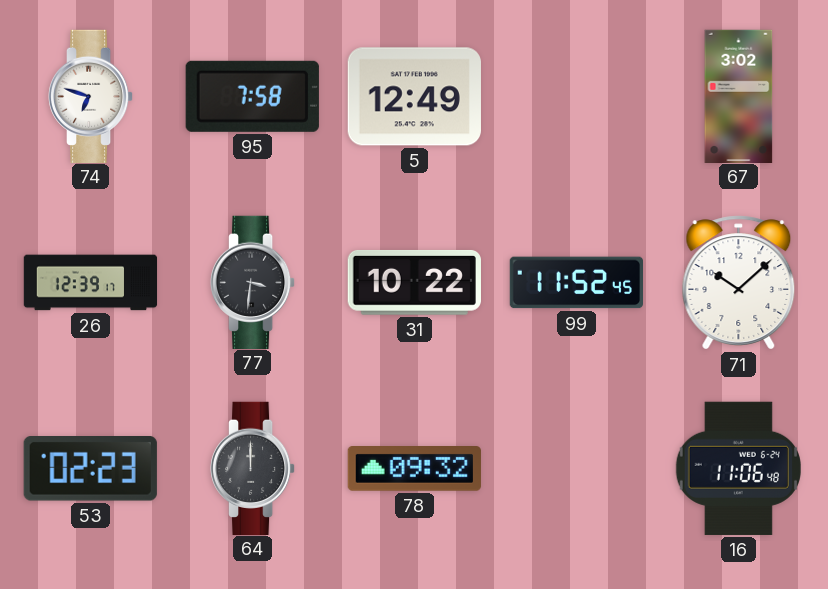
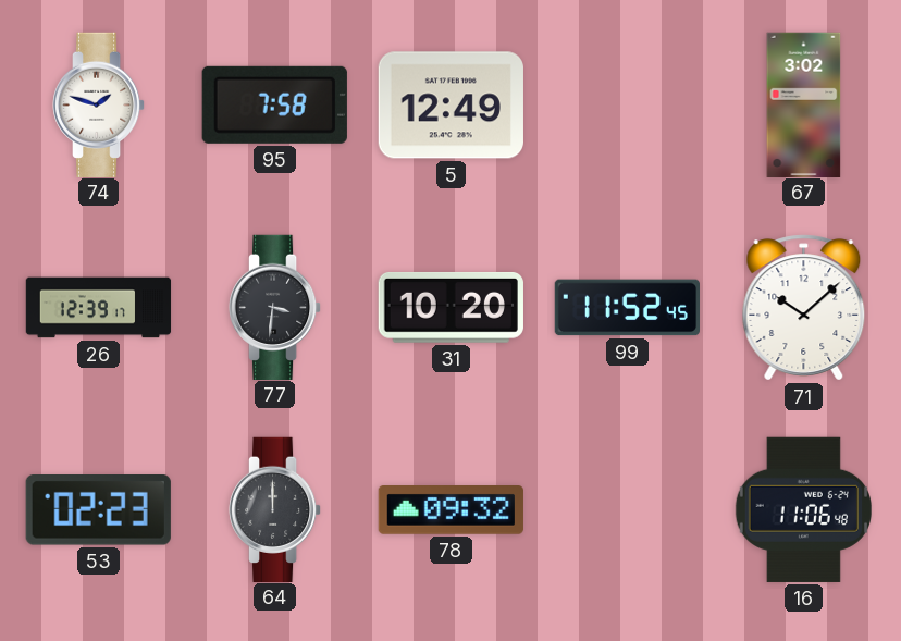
74: 6:48 -> 1:48 (99, 104)
31: 10:22 -> 10:20 (450, 307)
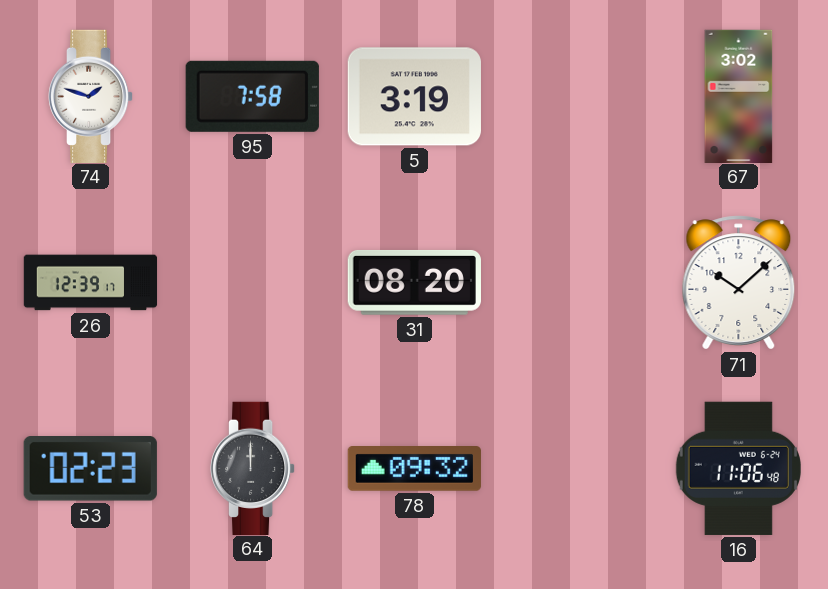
5: 12:49 -> 3:19 (414, 97)
77: 3:31 -> none (275, 307)
31: 10:20 -> 08:20 (414, 282)
99: 11:52 -> none (627, 308)
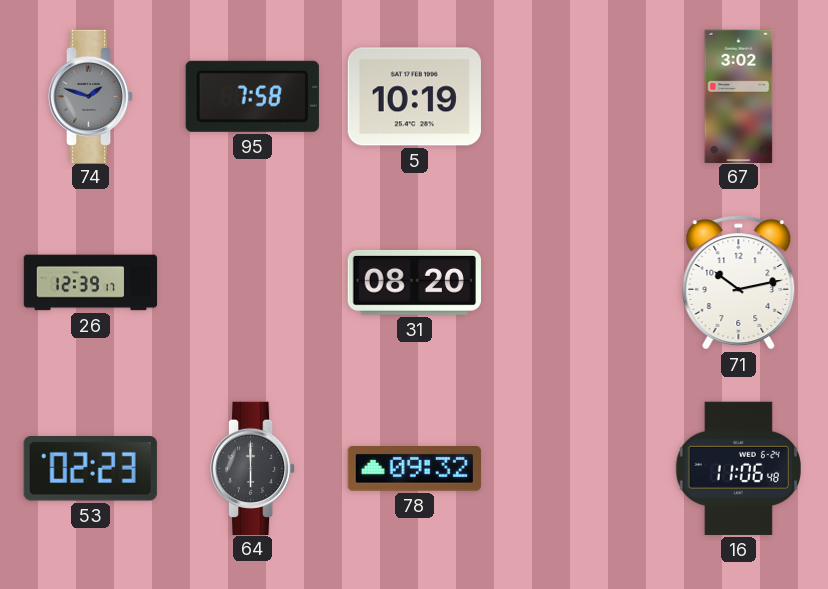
74 dial: white -> grey (91, 96)
5: 3:19 -> 10:19 (414, 97)
71: 10:08 -> 10:13 (739, 283)
64: 12:00 -> 6:00 (253, 468)
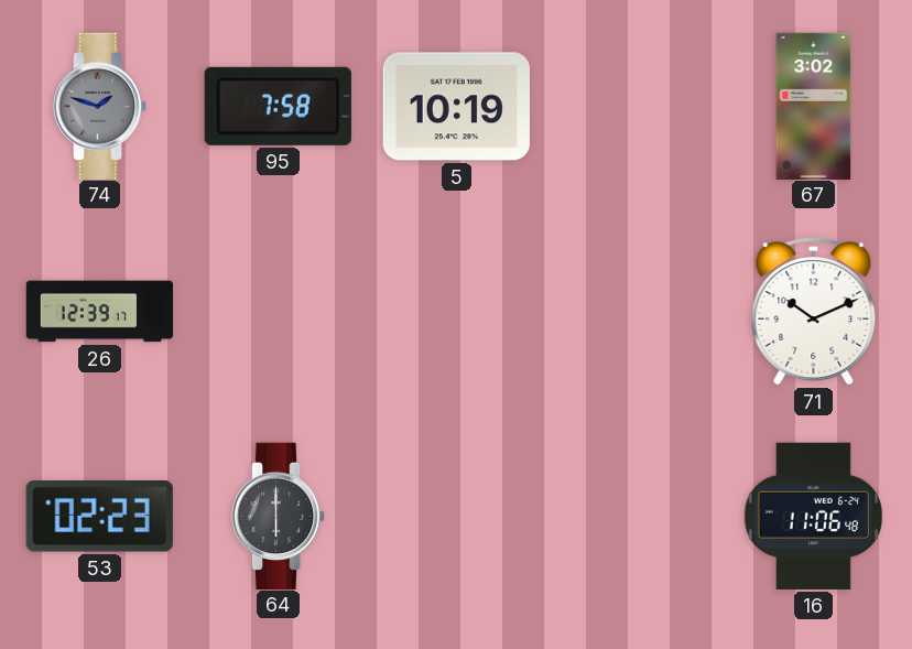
31: 08:20 -> none (414, 282)
71: 10:13 -> 10:11 (814, 312)
78: 09:32 -> none (414, 469)
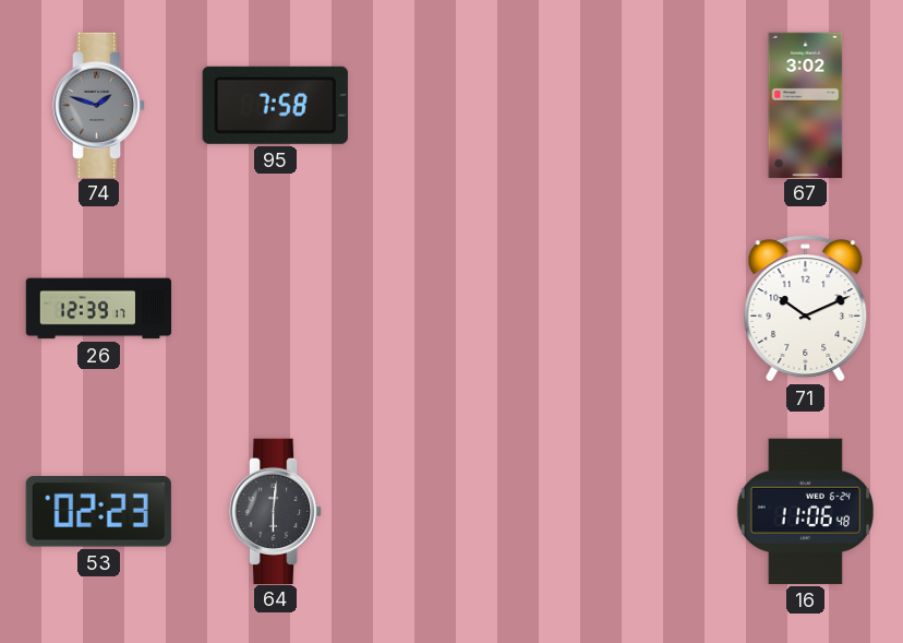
5: 10:19 -> none (456, 107)
64: 6:00 -> 6:01 (276, 511)
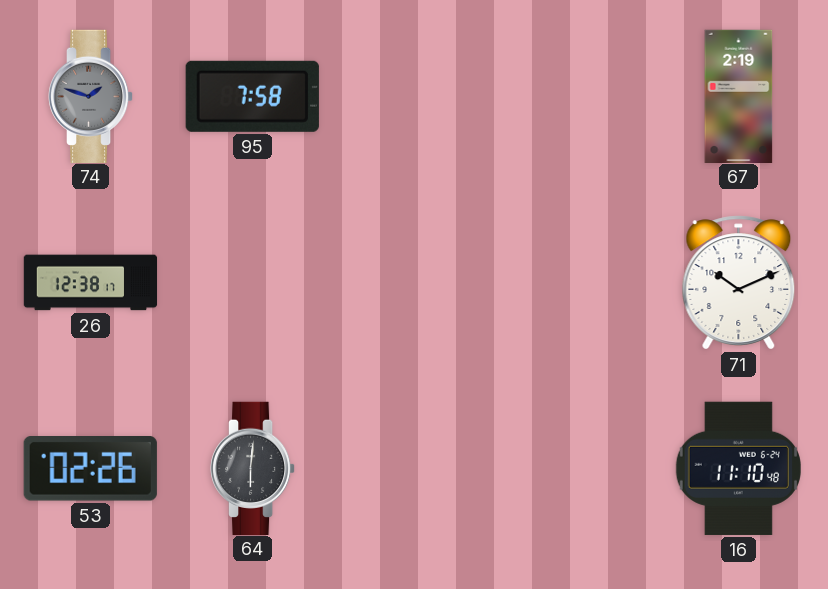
67: 3:02 -> 2:19 (739, 96)
26: 12:39 -> 12:38 (91, 283)
53: 02:23 -> 02:26 (90, 469)
16: 11:06 -> 11:10 (738, 468)
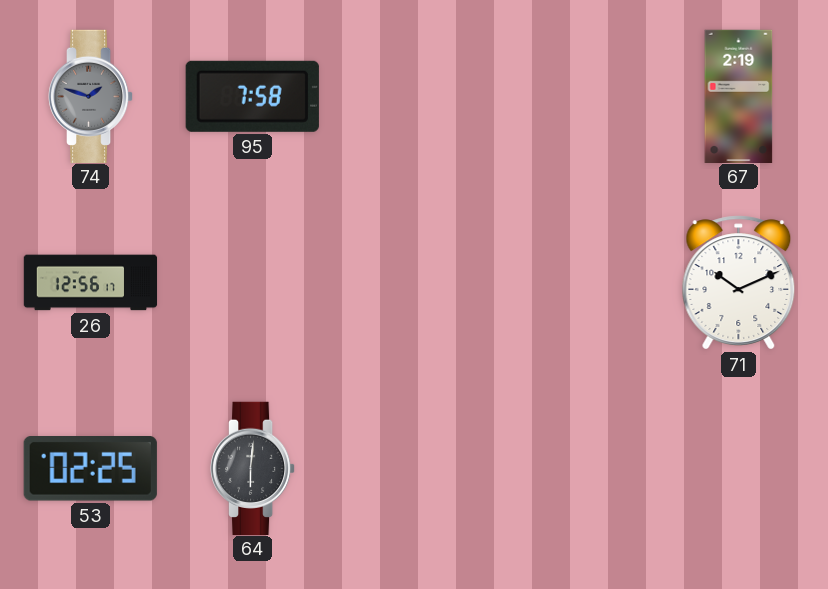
26: 12:38 -> 12:56 (91, 283)
53: 02:26 -> 02:25 (90, 469)
16: 11:10 -> none (738, 468)
